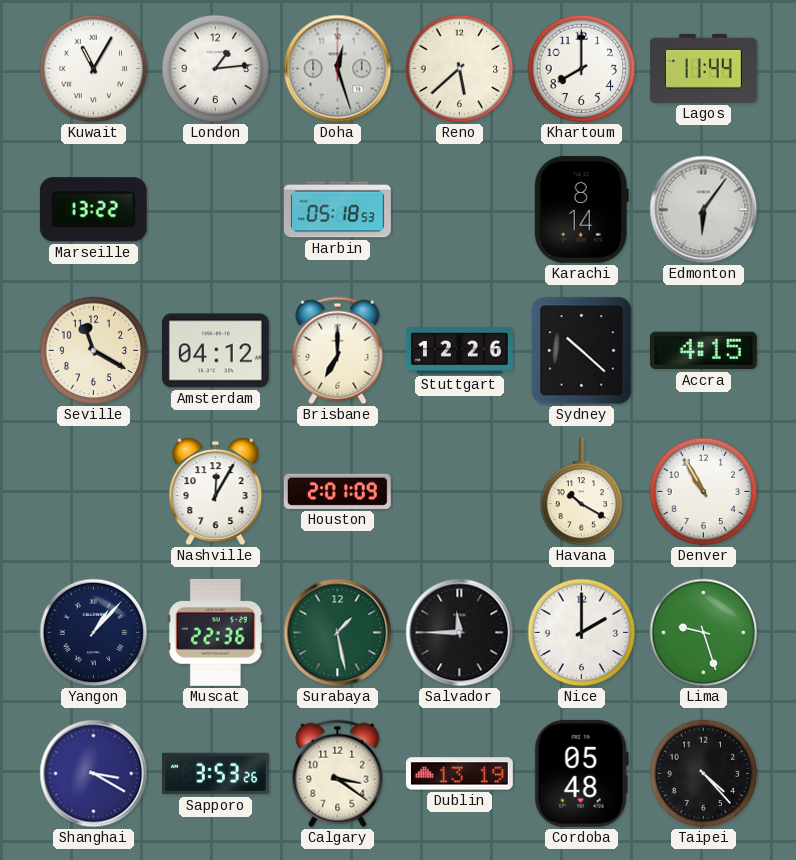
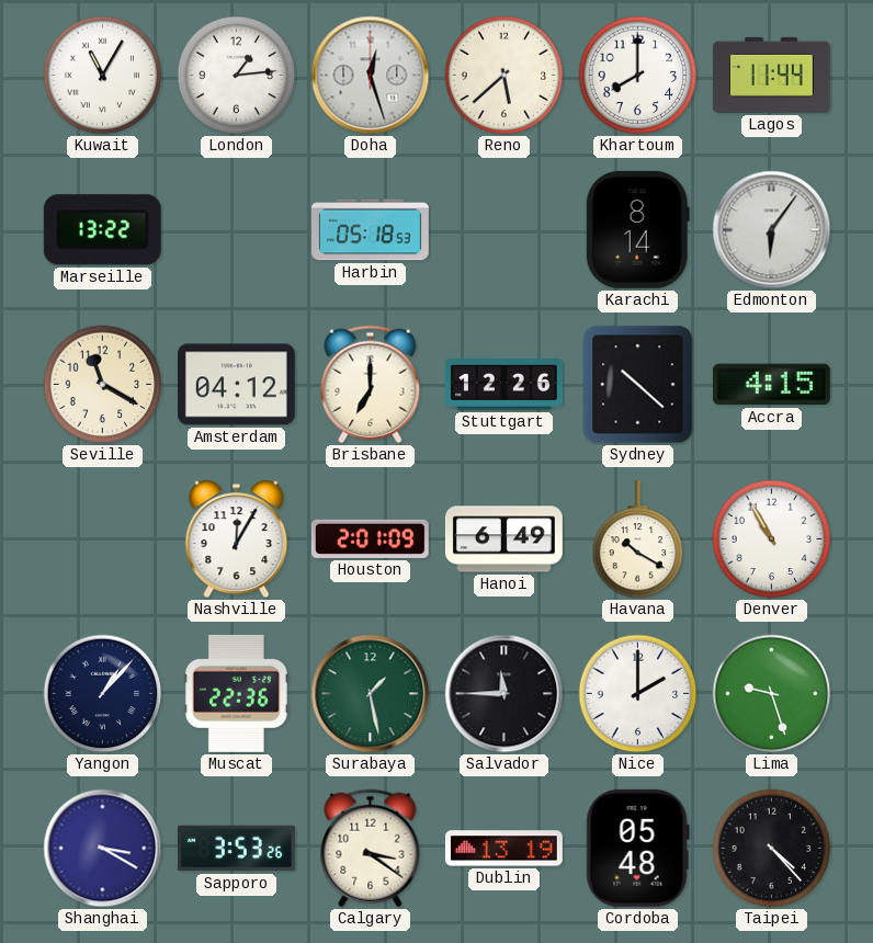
Hanoi: none -> 6:49 (503, 539)
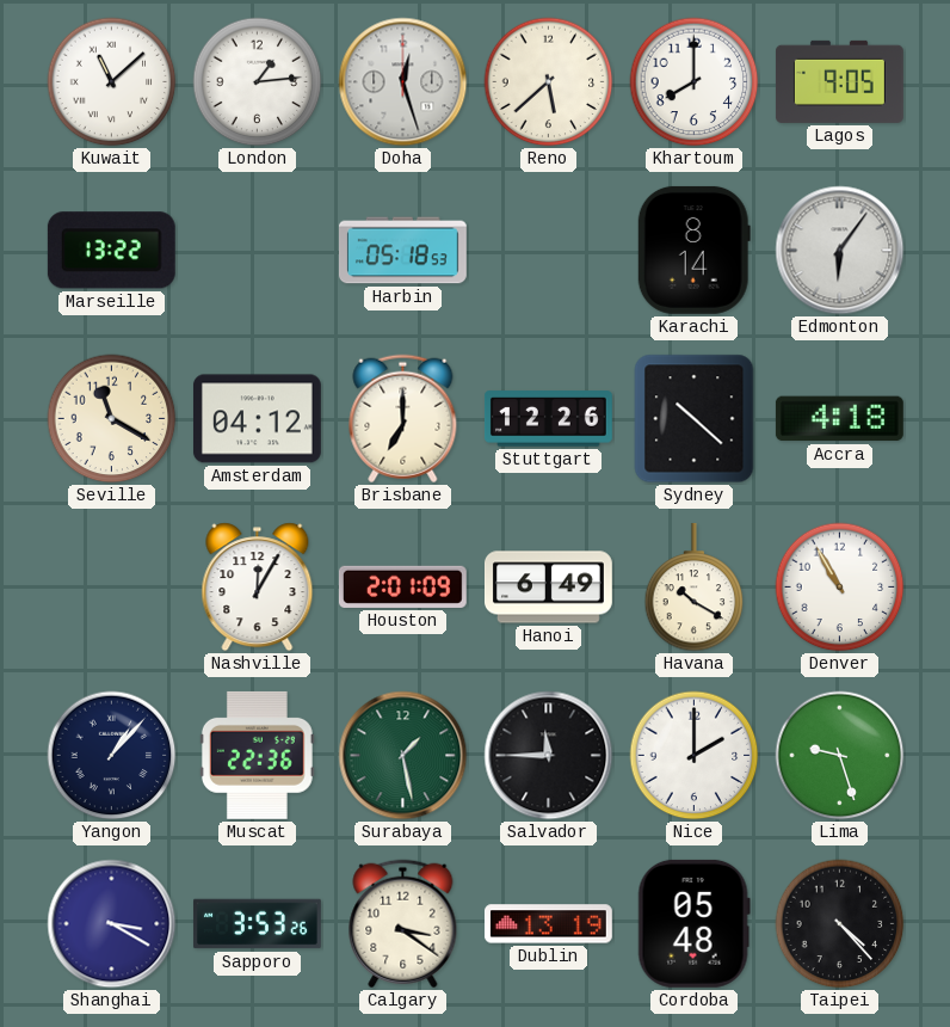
Kuwait: 11:05 -> 11:08 (112, 82)
Lagos: 11:44 -> 9:05 (839, 81)
Accra: 4:15 -> 4:18 (839, 419)
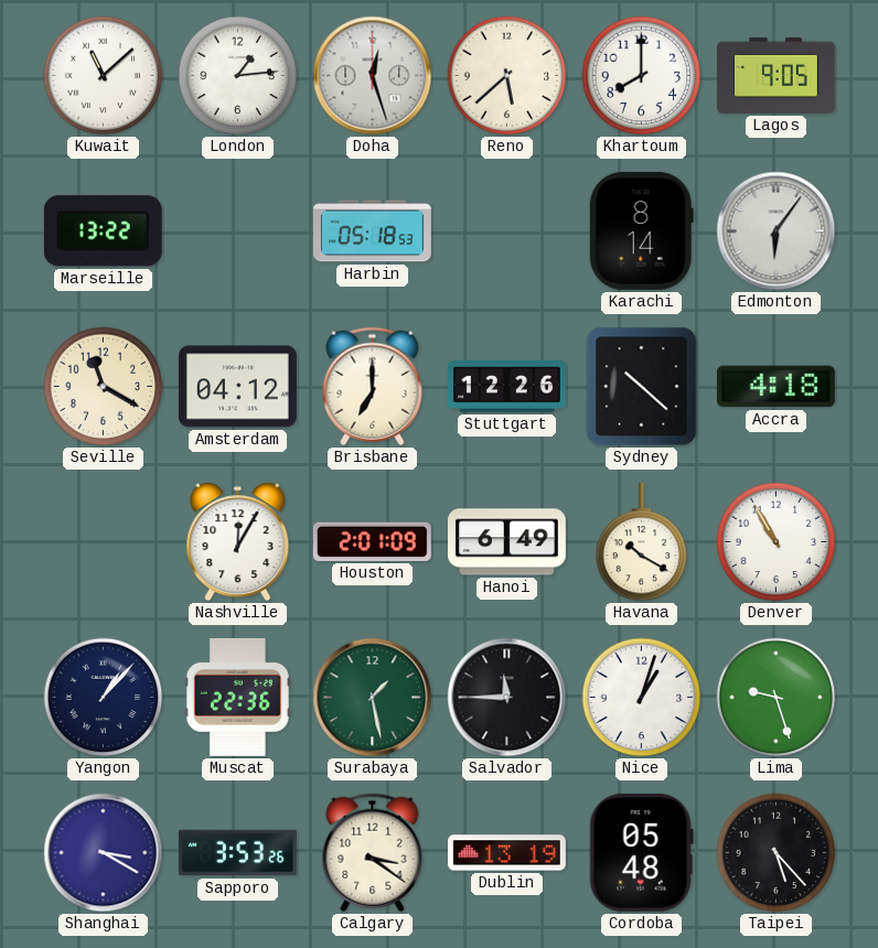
Nice: 2:00 -> 1:03 (642, 698)
Taipei: 4:23 -> 5:23 (777, 853)
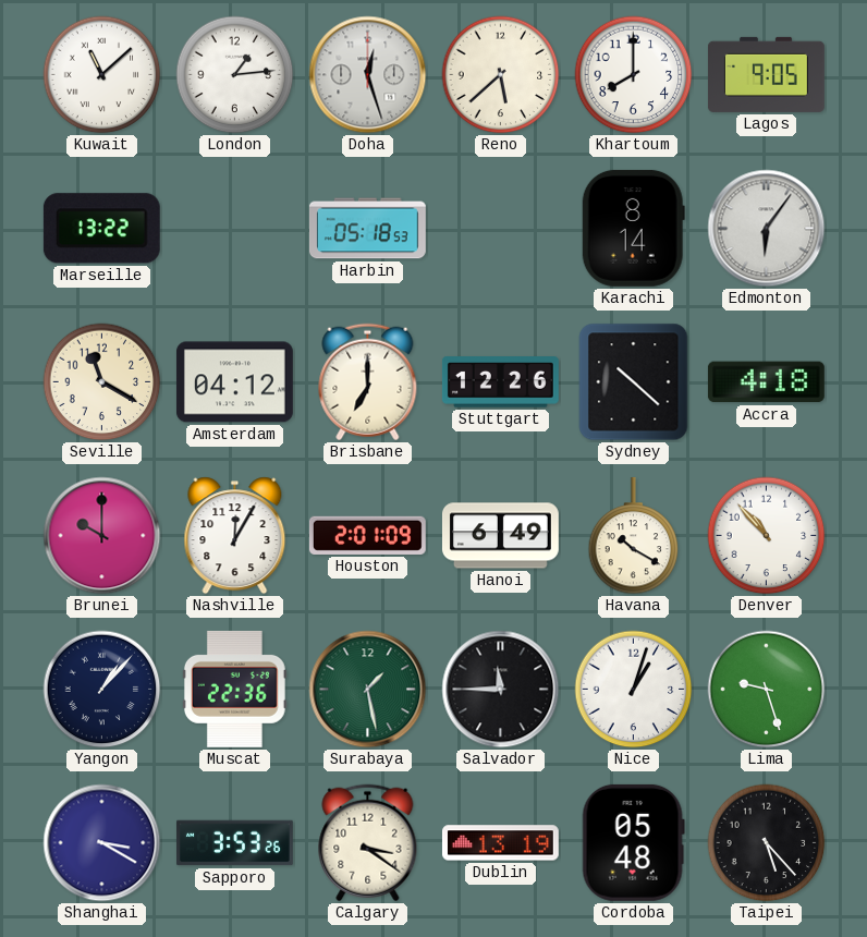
Brunei: none -> 10:00 (102, 536)
Denver: 10:55 -> 10:53 (767, 536)
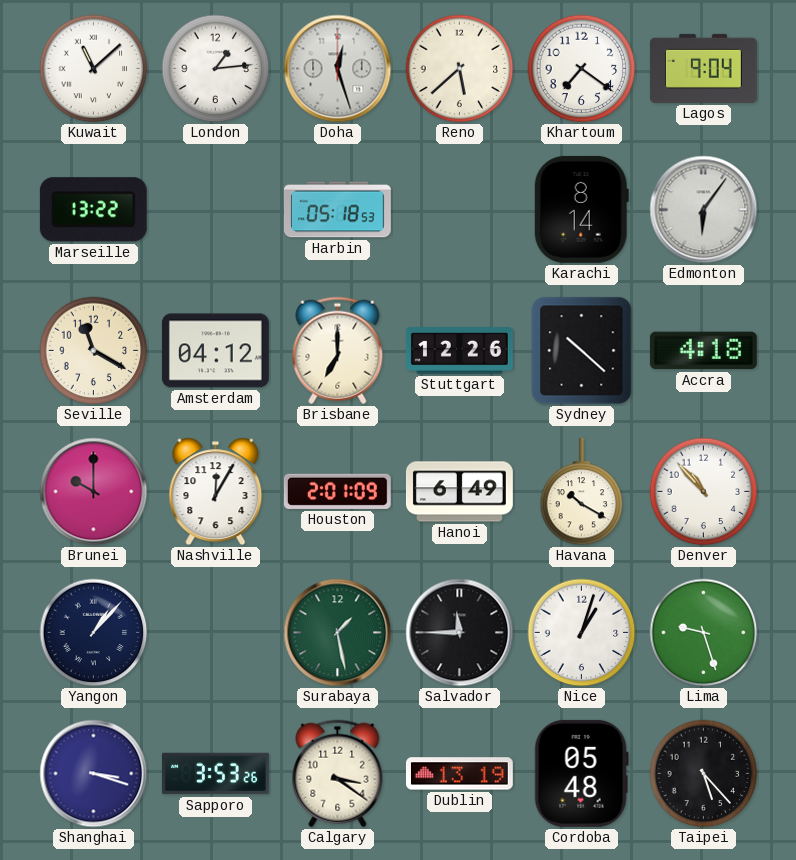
Khartoum: 8:00 -> 7:21 (582, 69)
Lagos: 9:05 -> 9:04 (703, 68)
Muscat: 22:36 -> none (234, 689)
Shanghai: 3:20 -> 3:18 (94, 774)
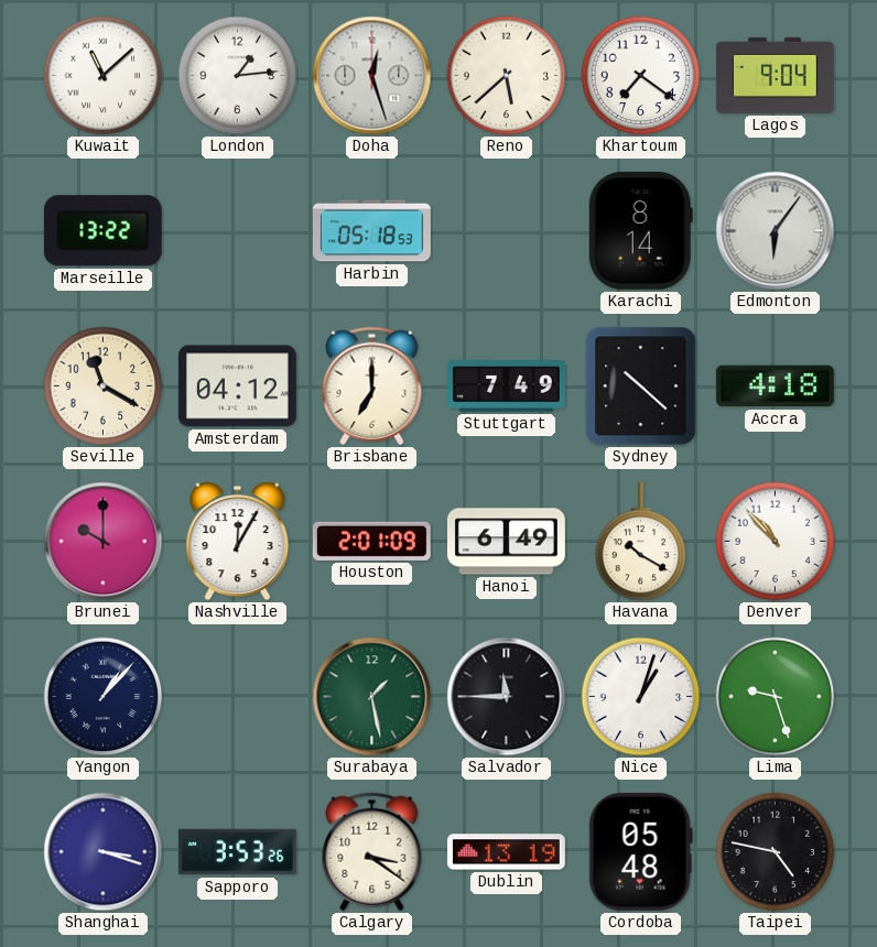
Stuttgart: 12:26 -> 7:49 (506, 387)
Taipei: 5:23 -> 4:47 (776, 852)
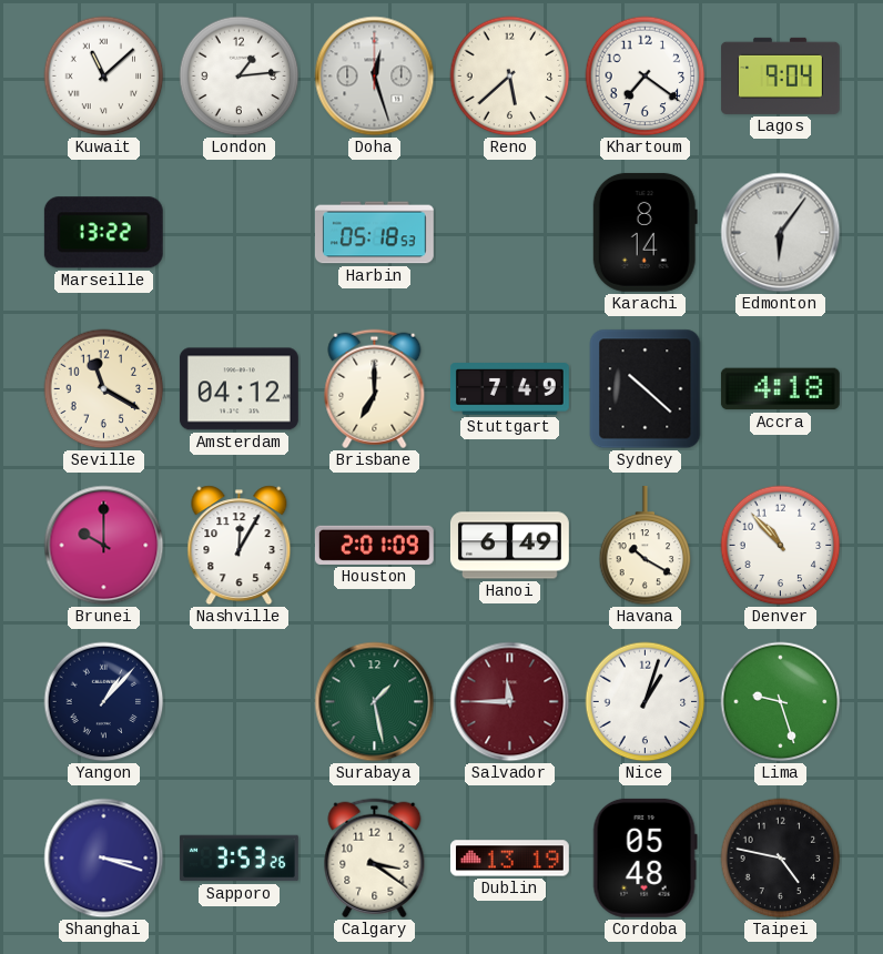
Salvador dial: black -> burgundy (510, 702)
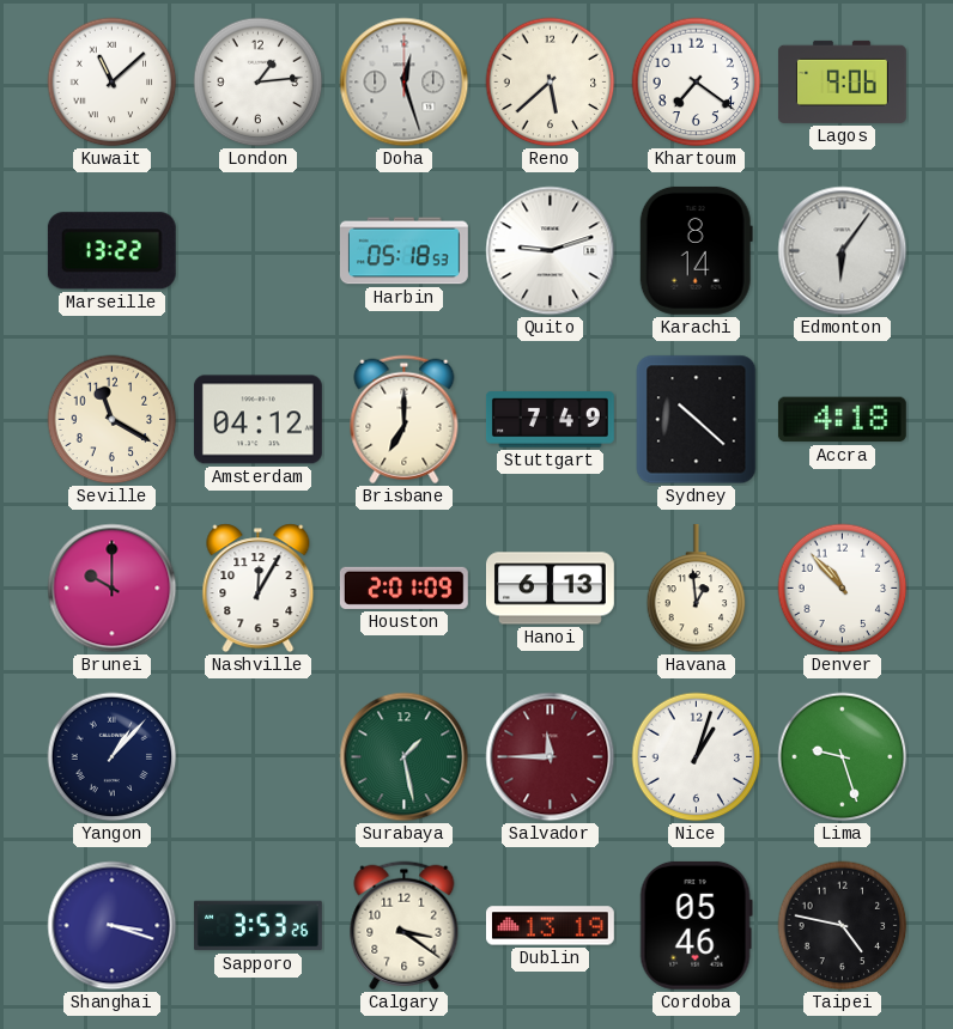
Lagos: 9:04 -> 9:06 (842, 81)
Quito: none -> 9:12 (551, 251)
Hanoi: 6:49 -> 6:13 (550, 589)
Havana: 10:20 -> 12:59 (697, 589)
Cordoba: 05:48 -> 05:46 (696, 925)
